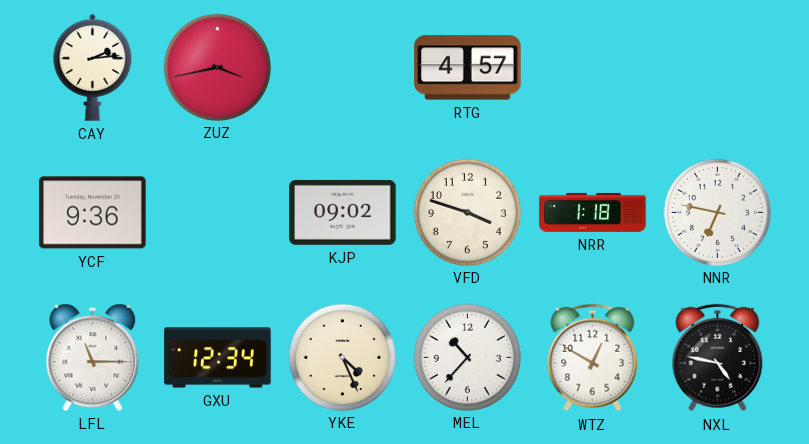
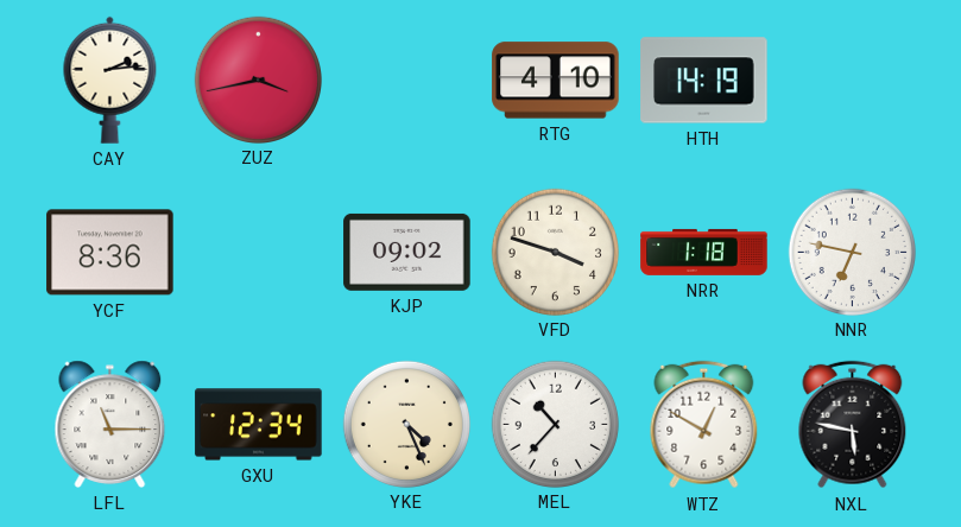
RTG: 4:57 -> 4:10 (556, 81)
HTH: none -> 14:19 (704, 81)
YCF: 9:36 -> 8:36 (110, 253)
NXL: 4:47 -> 5:47 (853, 425)
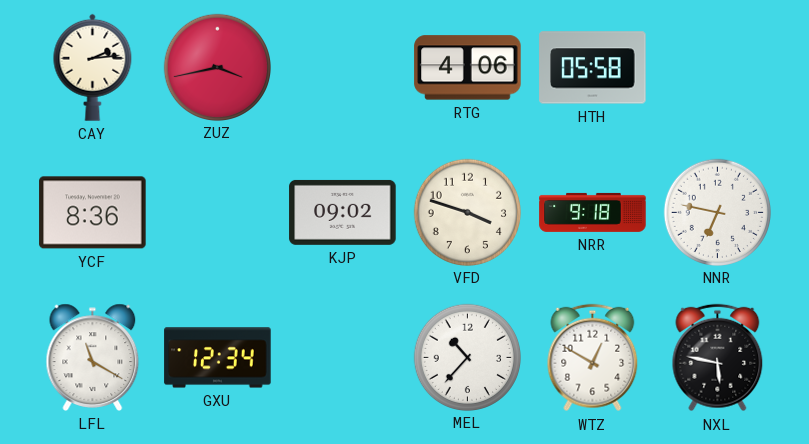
RTG: 4:10 -> 4:06 (468, 68)
HTH: 14:19 -> 05:58 (593, 68)
NRR: 1:18 -> 9:18 (593, 212)
LFL: 11:15 -> 11:20 (93, 357)
YKE: 4:26 -> none (406, 424)
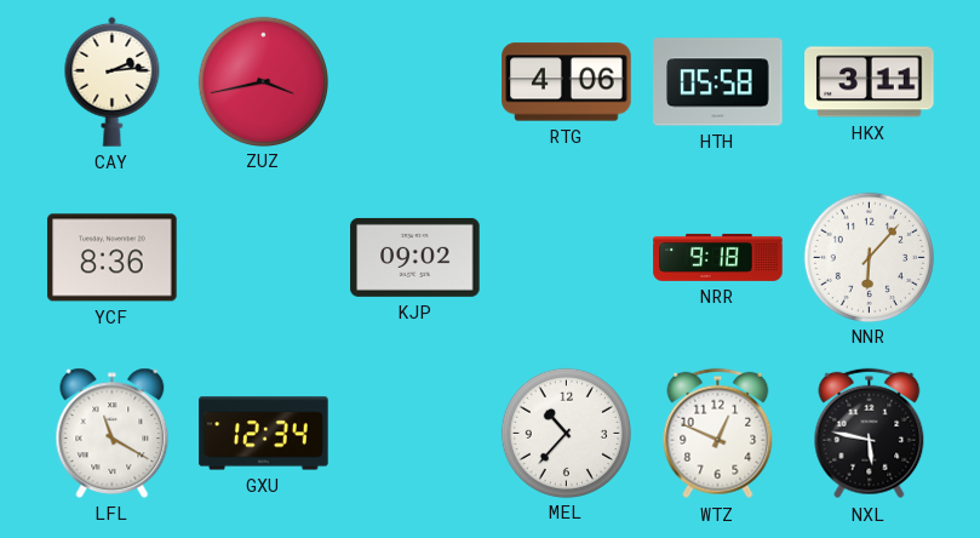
HKX: none -> 3:11 (870, 82)
VFD: 3:48 -> none (467, 212)
NNR: 6:47 -> 6:07 (869, 257)
WTZ: 12:50 -> 12:49 (718, 434)
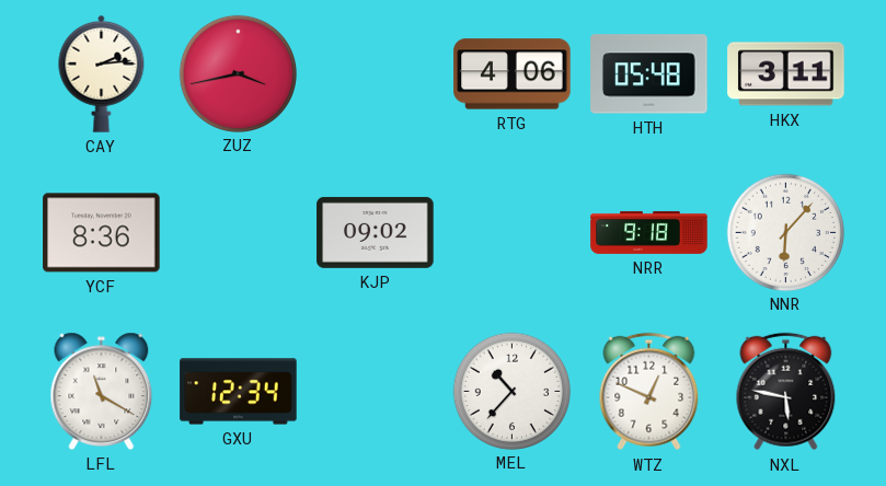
HTH: 05:58 -> 05:48 (649, 74)
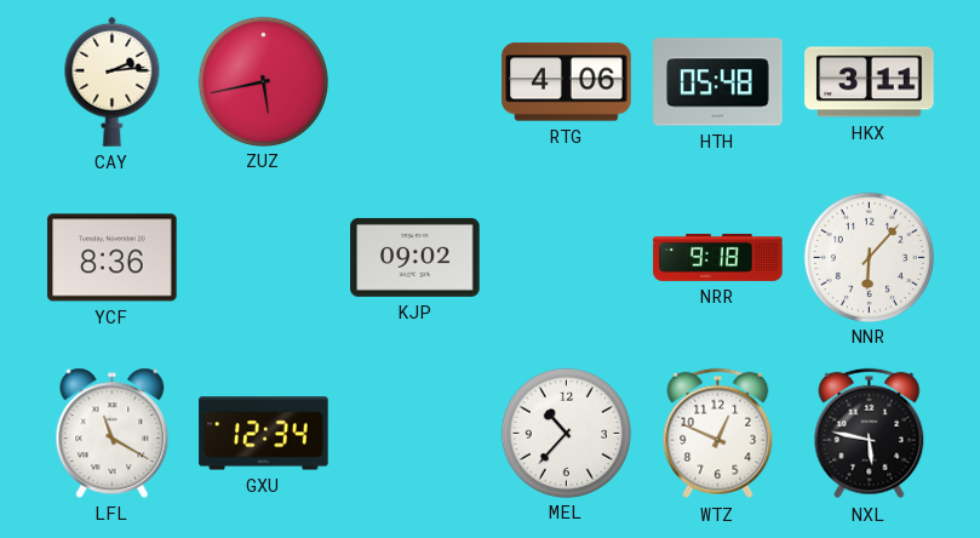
ZUZ: 3:43 -> 5:43 (263, 81)
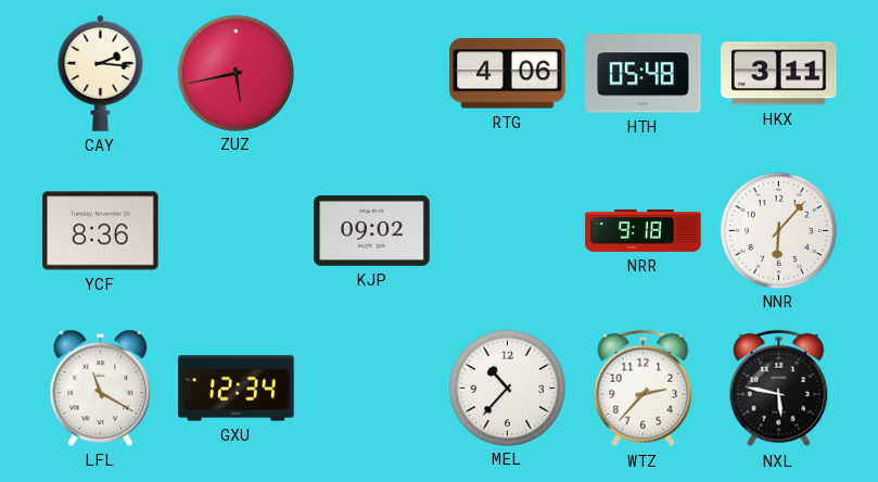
CAY: 2:14 -> 2:16 (101, 73)
WTZ: 12:49 -> 2:37 (644, 389)
